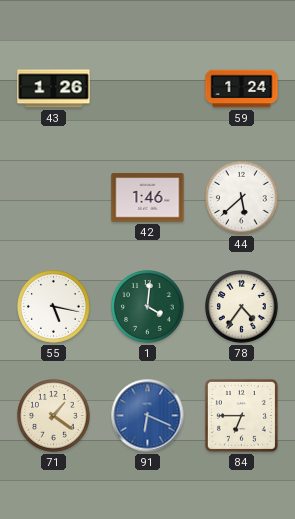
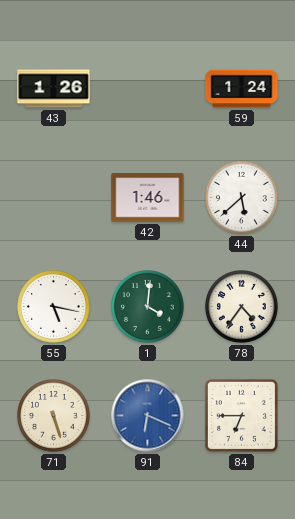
71: 1:21 -> 5:27 (54, 416)
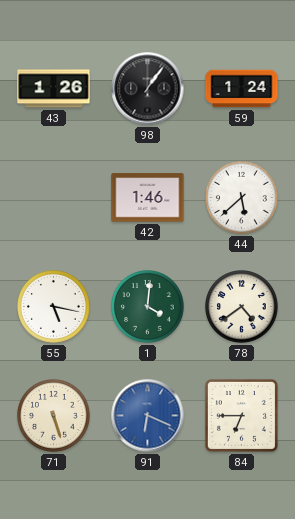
98: none -> 1:06 (148, 89)
78: 4:36 -> 4:39 (242, 307)
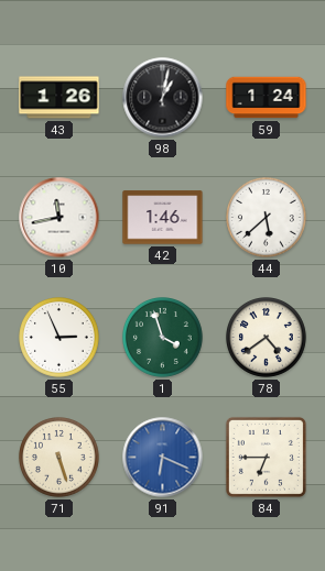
98: 1:06 -> 1:02 (163, 98)
10: none -> 11:43 (59, 218)
55: 5:17 -> 2:56 (59, 338)
1: 4:01 -> 3:57 (163, 338)
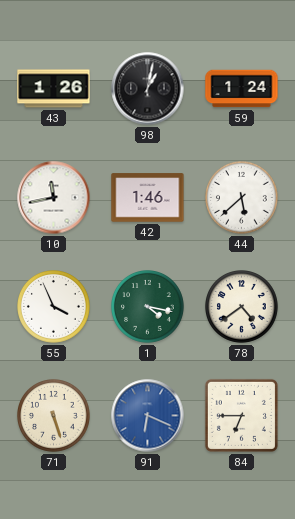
55: 2:56 -> 3:56 (54, 307)
1: 3:57 -> 4:17 (148, 307)
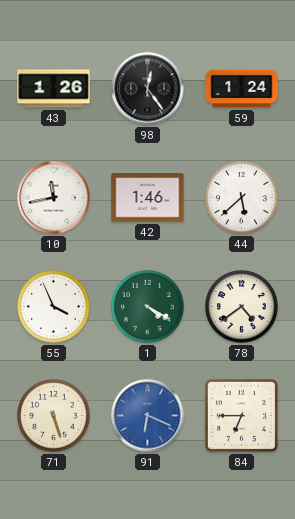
98: 1:02 -> 12:24 (148, 89)
1: 4:17 -> 4:20 (148, 307)
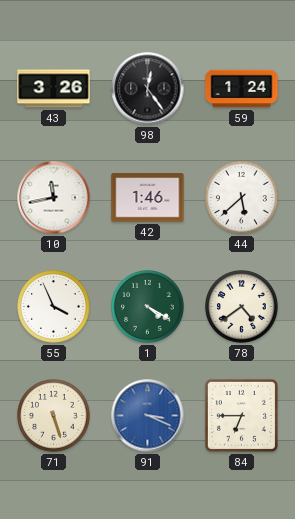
43: 1:26 -> 3:26 (54, 89)
91: 6:19 -> 3:19 (148, 416)
